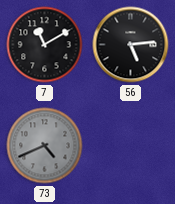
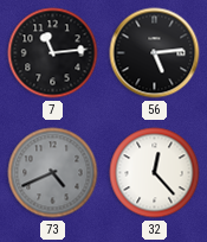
7: 11:10 -> 11:14 (53, 53)
32: none -> 12:23 (155, 173)
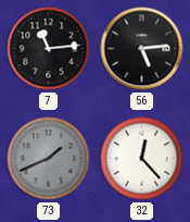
73: 4:41 -> 1:41 (49, 159)
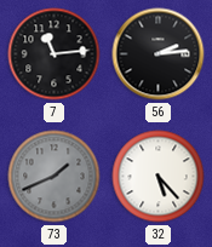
56: 5:14 -> 2:14 (159, 54)
32: 12:23 -> 5:23 (159, 177)
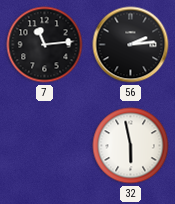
73: 1:41 -> none (55, 177)
32: 5:23 -> 5:58 (131, 146)
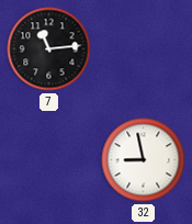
56: 2:14 -> none (131, 45)
32: 5:58 -> 8:58 (144, 160)
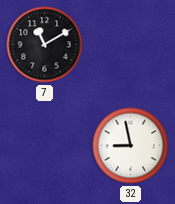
7: 11:14 -> 11:10 (45, 45)
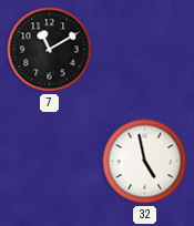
32: 8:58 -> 4:58 (145, 162)
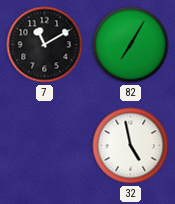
82: none -> 7:05 (131, 45)
